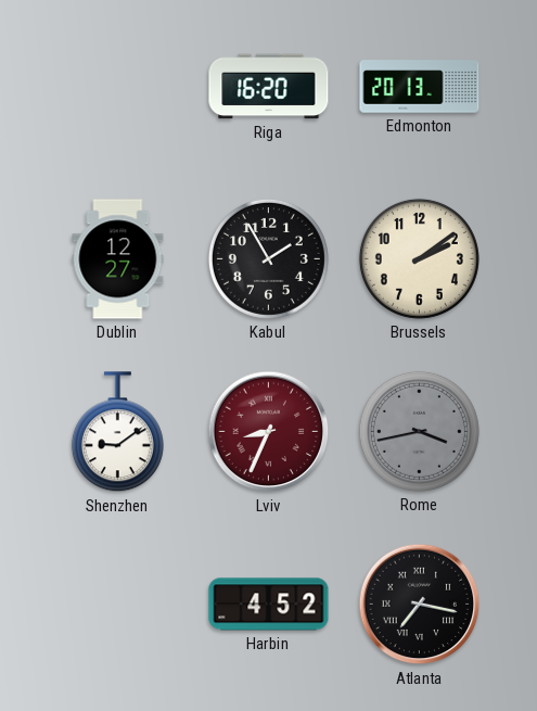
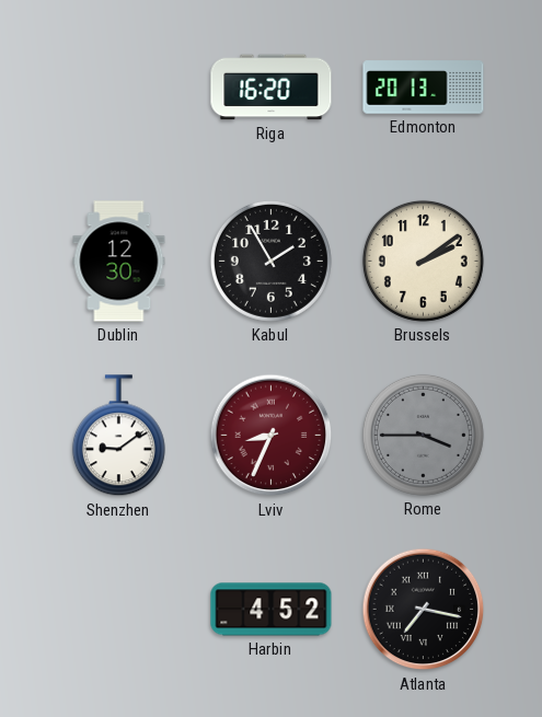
Dublin: 12:27 -> 12:30 (119, 262)
Rome: 3:43 -> 3:45 (423, 435)
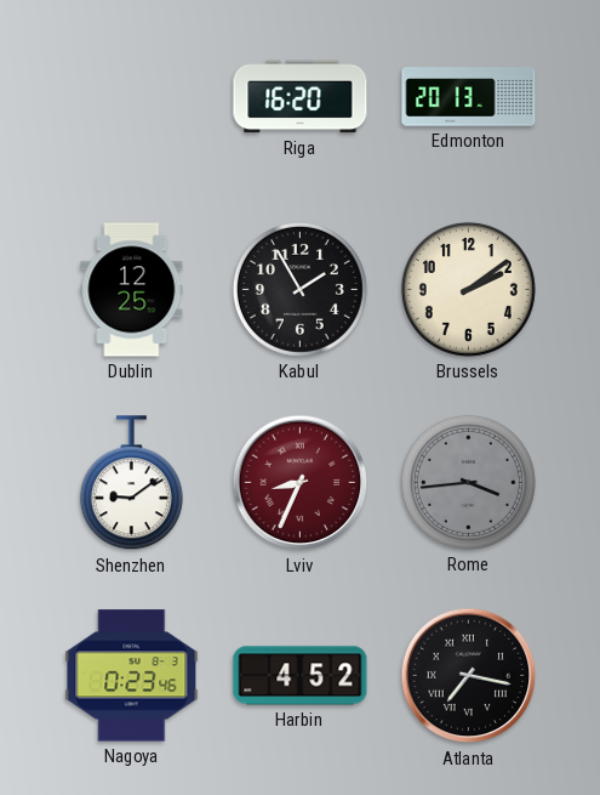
Dublin: 12:30 -> 12:25 (132, 290)
Rome: 3:45 -> 3:44 (468, 482)
Nagoya: none -> 0:23 (132, 676)
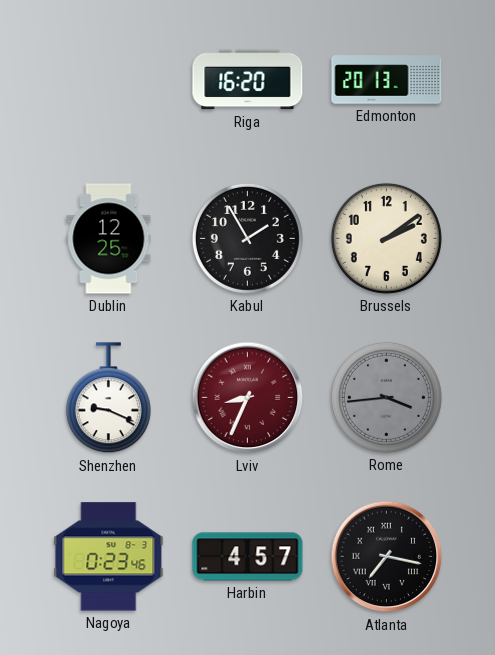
Shenzhen: 9:09 -> 9:19 (108, 398)
Harbin: 4:52 -> 4:57 (248, 557)
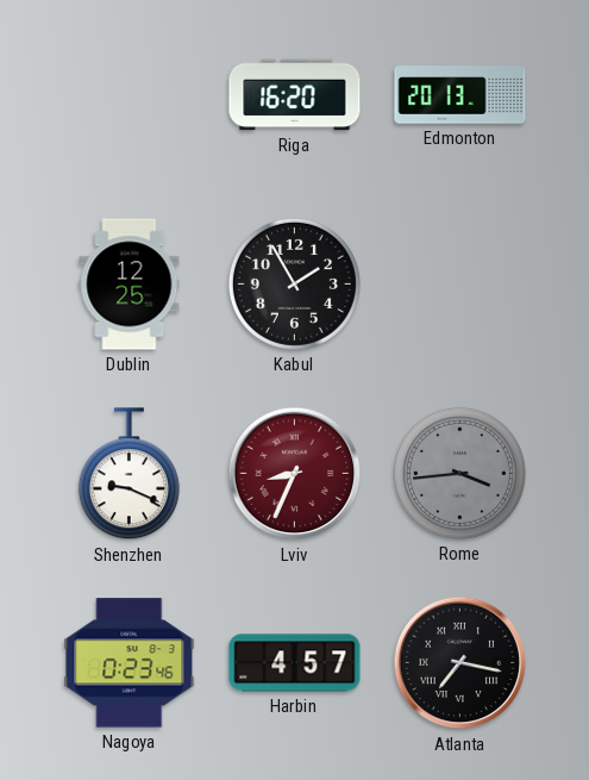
Brussels: 2:09 -> none (386, 238)
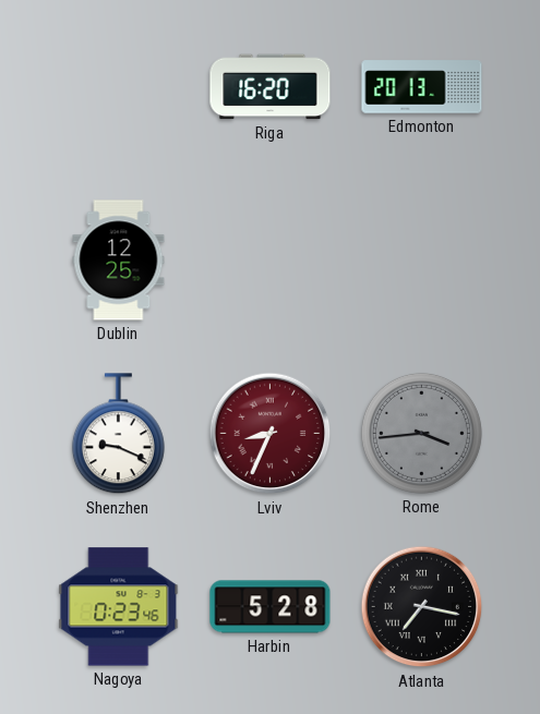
Kabul: 1:55 -> none (294, 283)
Harbin: 4:57 -> 5:28 (271, 607)
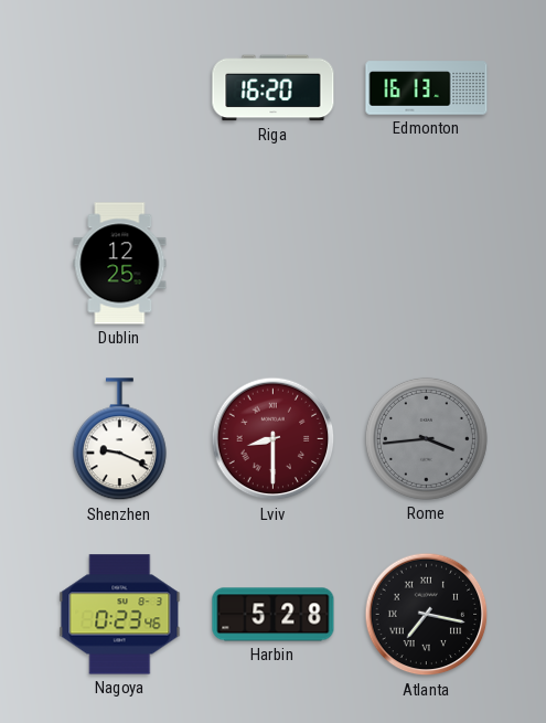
Edmonton: 20:13 -> 16:13 (427, 88)
Lviv: 8:34 -> 8:30 (274, 439)
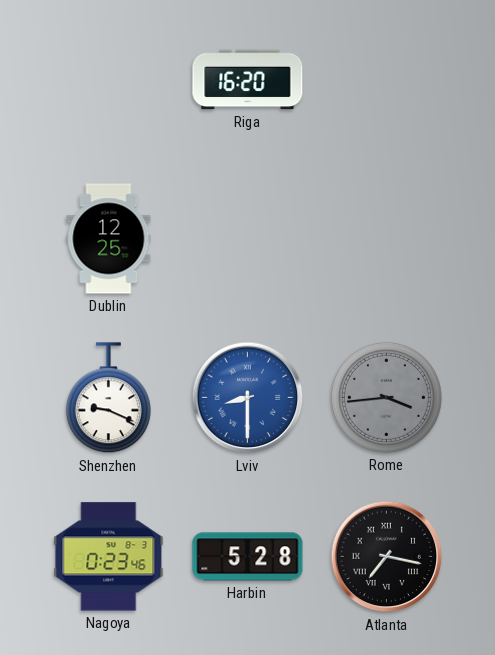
Edmonton: 16:13 -> none (427, 88)
Lviv dial: burgundy -> blue (248, 398)
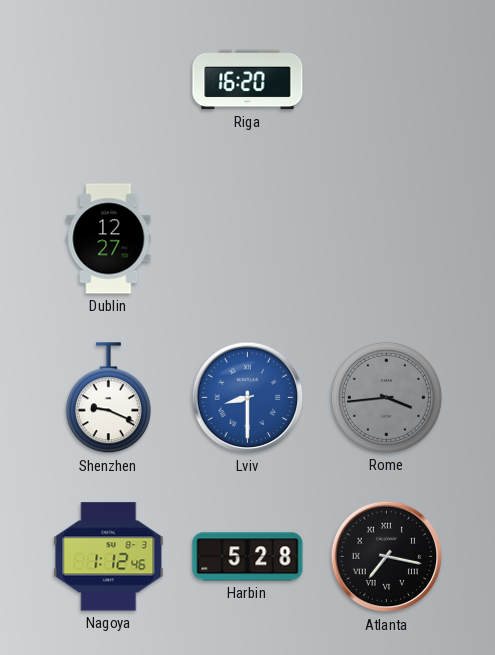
Dublin: 12:25 -> 12:27 (109, 239)
Nagoya: 0:23 -> 1:12 (109, 557)
